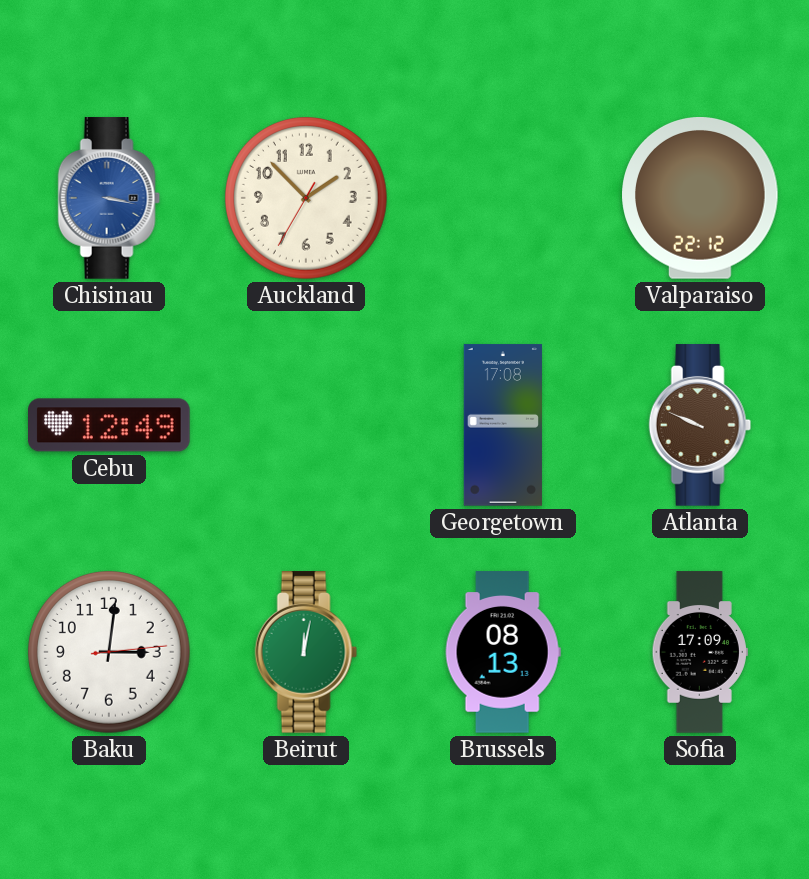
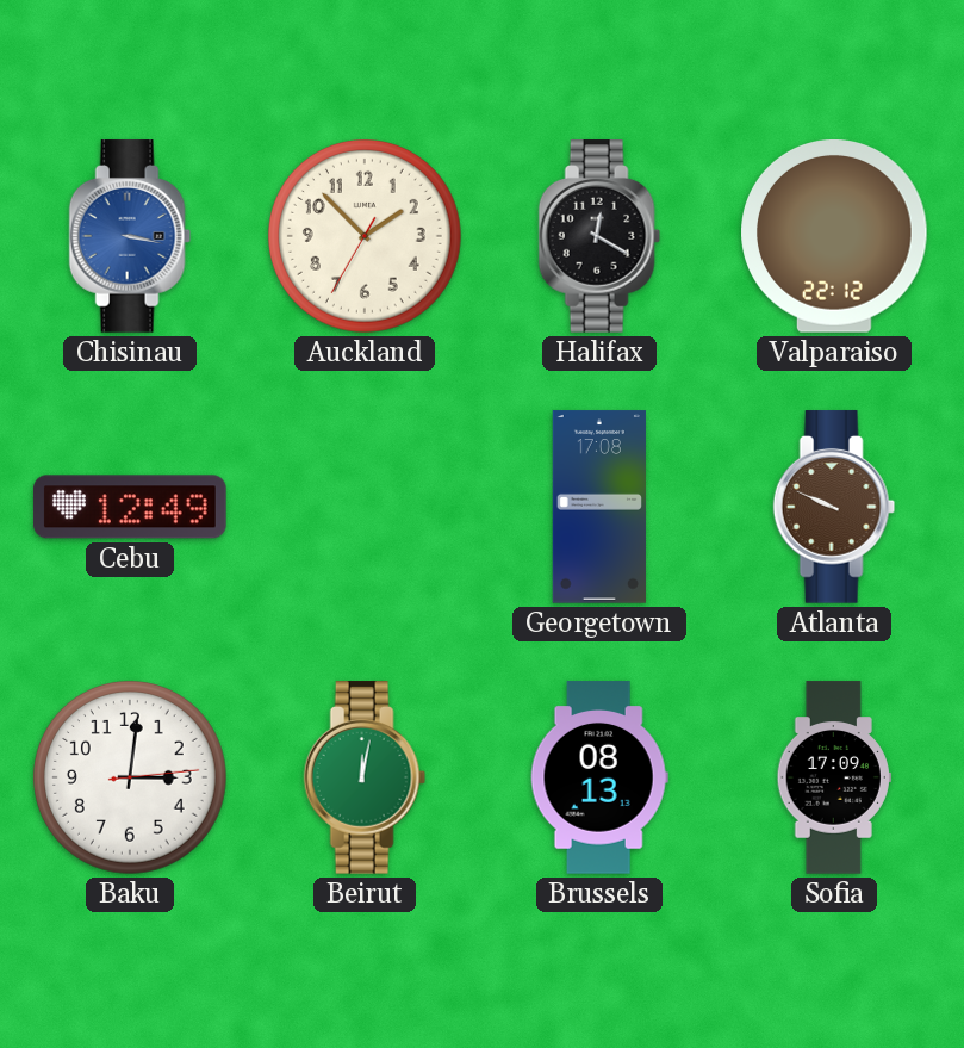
Halifax: none -> 12:20 (599, 236)
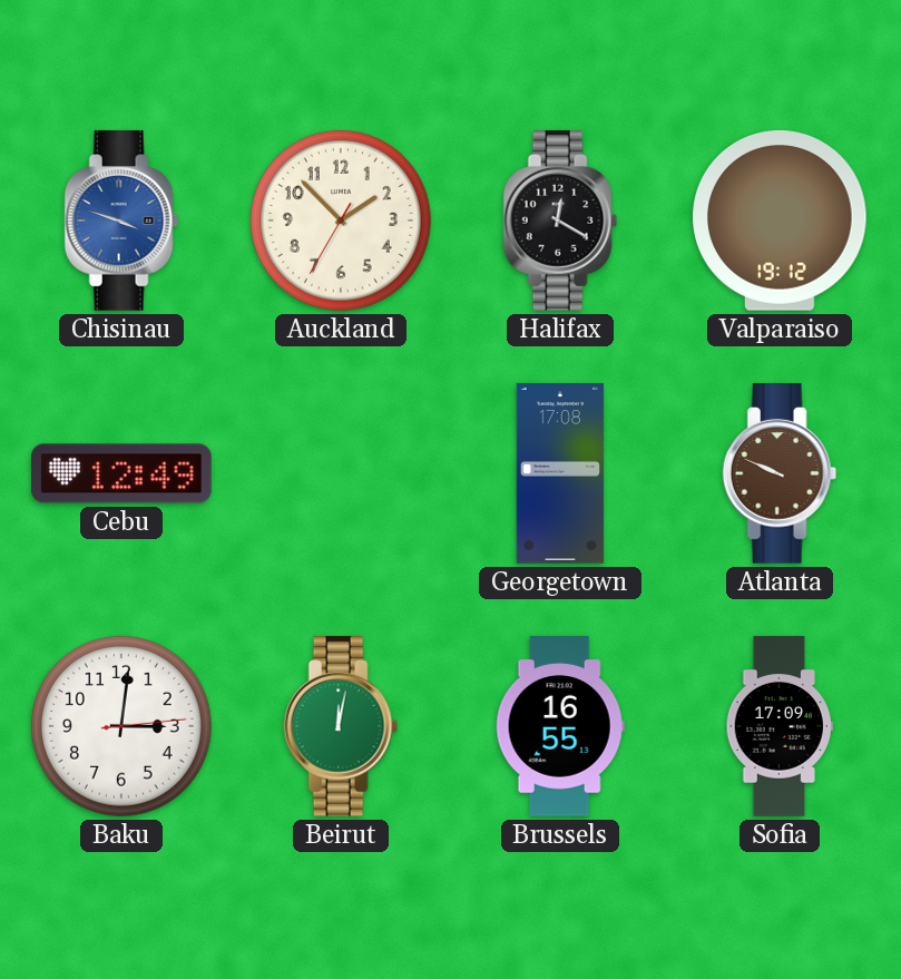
Chisinau: 3:17 -> 3:48 (121, 221)
Valparaiso: 22:12 -> 19:12 (780, 222)
Brussels: 08:13 -> 16:55 (560, 726)
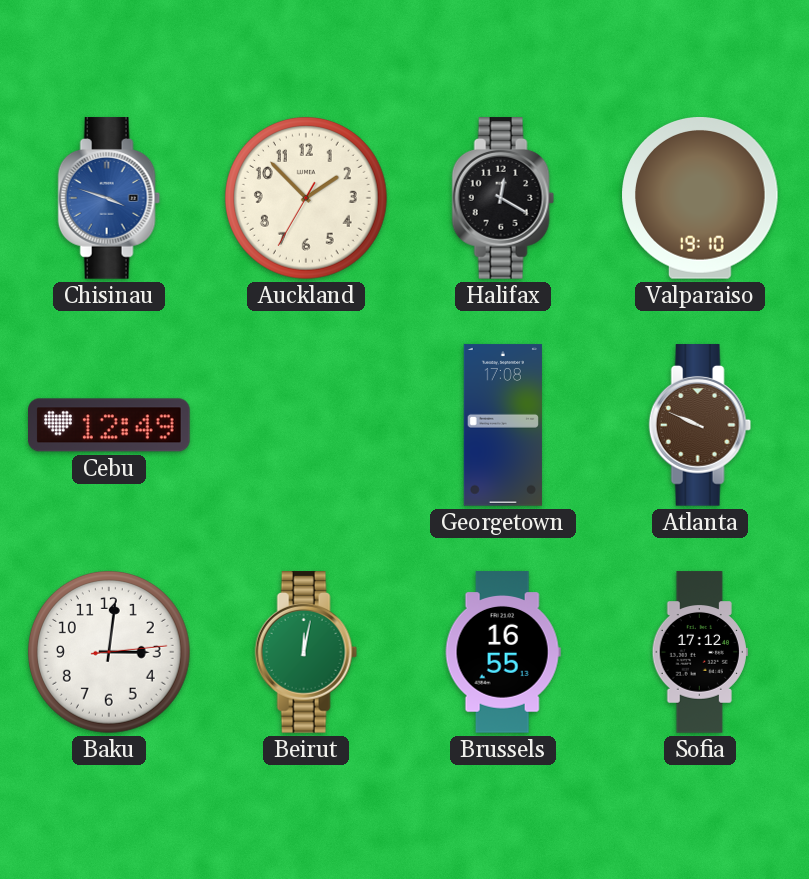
Valparaiso: 19:12 -> 19:10 (700, 199)
Sofia: 17:09 -> 17:12 (700, 652)
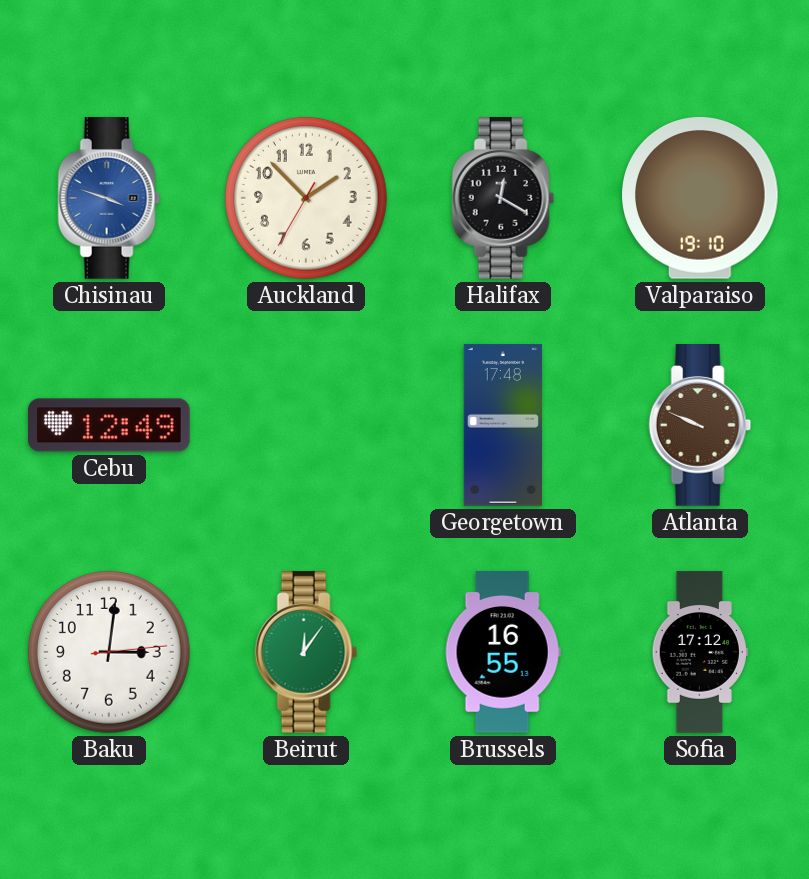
Georgetown: 17:08 -> 17:48 (503, 425)
Beirut: 12:02 -> 12:06 (306, 652)
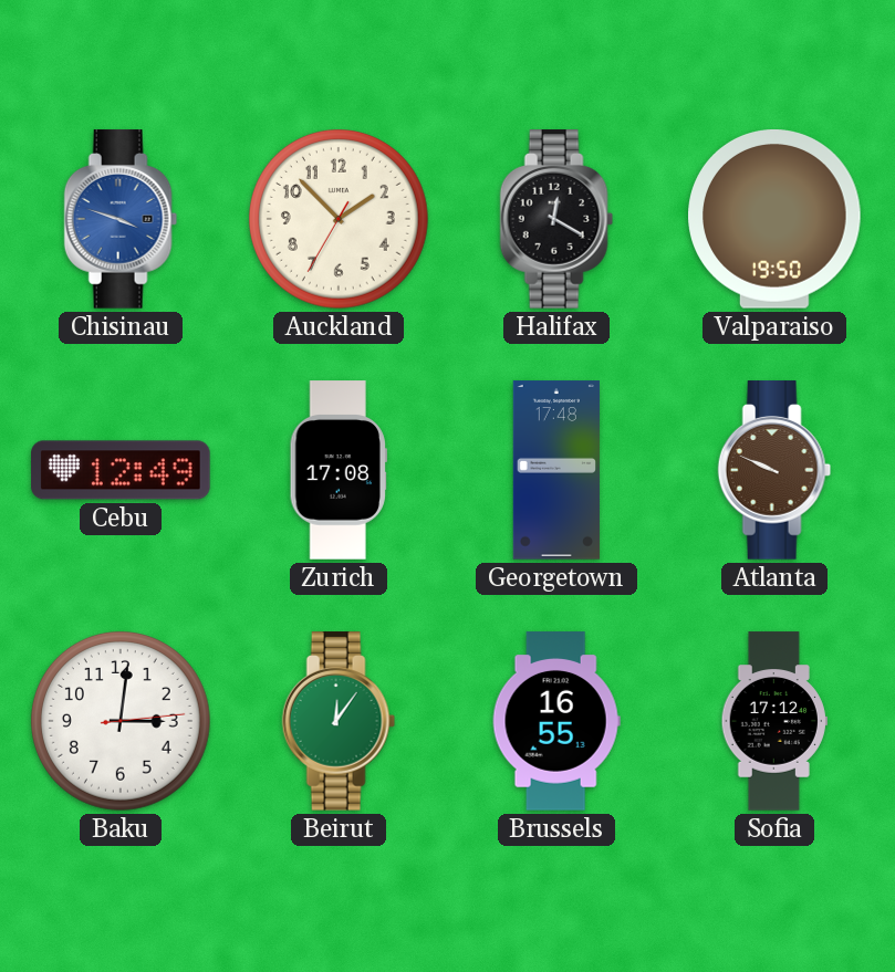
Valparaiso: 19:10 -> 19:50 (774, 220)
Zurich: none -> 17:08 (339, 470)
